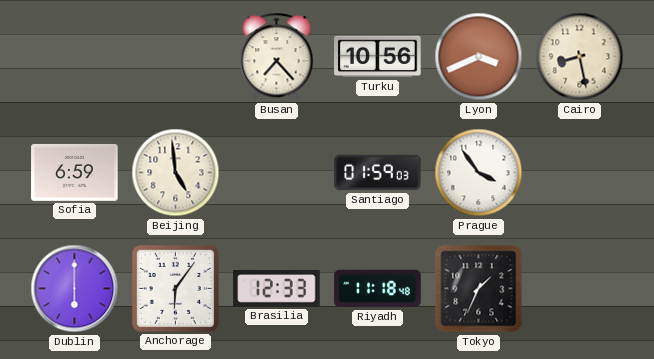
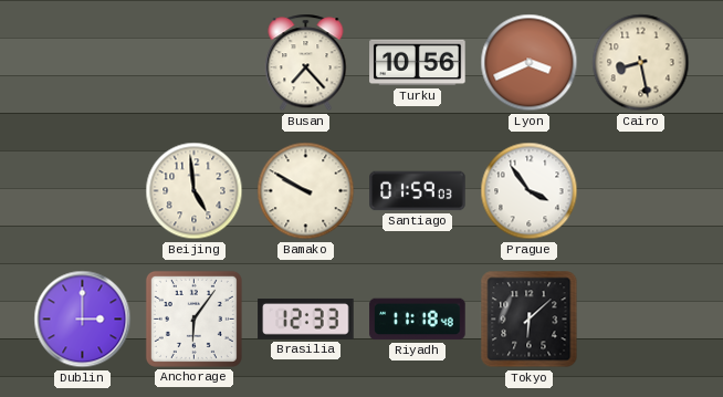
Sofia: 6:59 -> none (75, 172)
Bamako: none -> 9:50 (306, 191)
Dublin: 6:00 -> 3:00 (83, 320)
Tokyo: 1:34 -> 6:08 (530, 320)
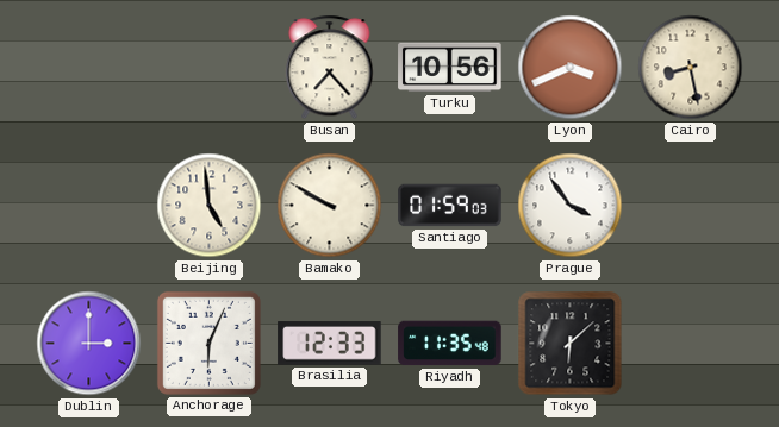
Anchorage: 6:06 -> 6:04 (208, 343)
Riyadh: 11:18 -> 11:35 (450, 344)
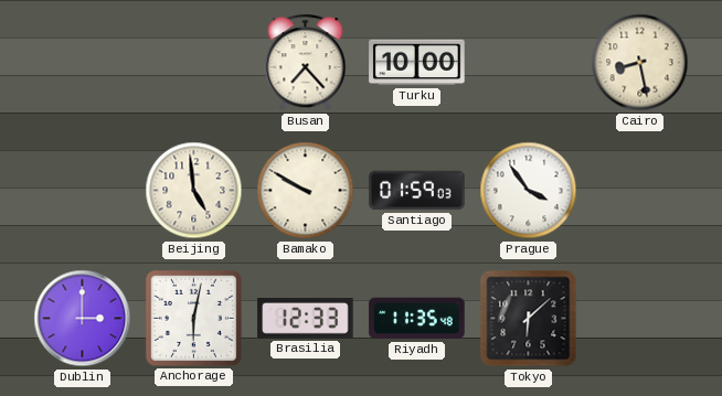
Turku: 10:56 -> 10:00 (417, 63)
Lyon: 3:41 -> none (571, 68)
Anchorage: 6:04 -> 6:02 (193, 318)
